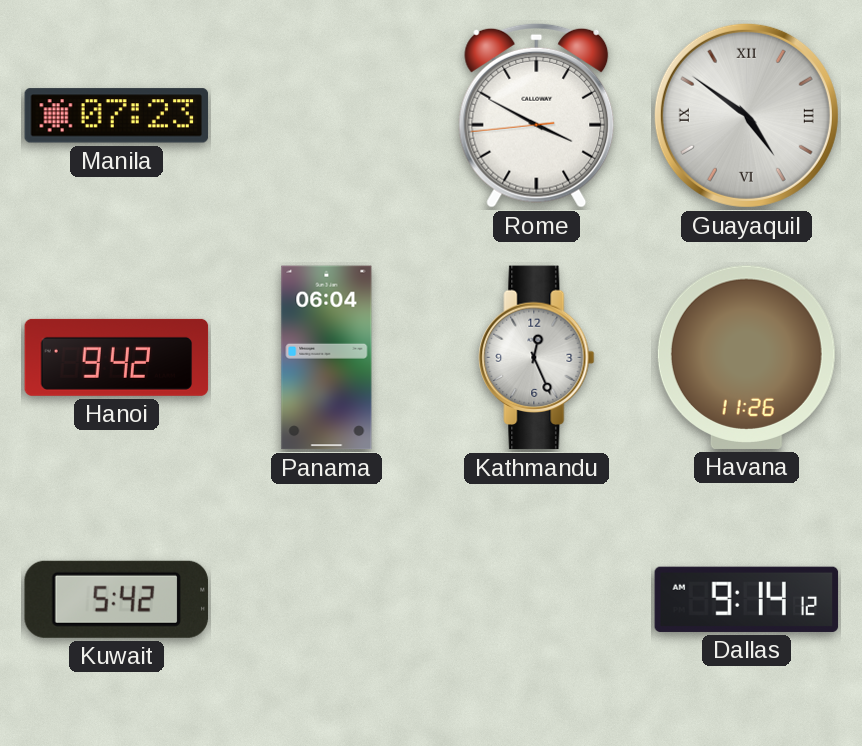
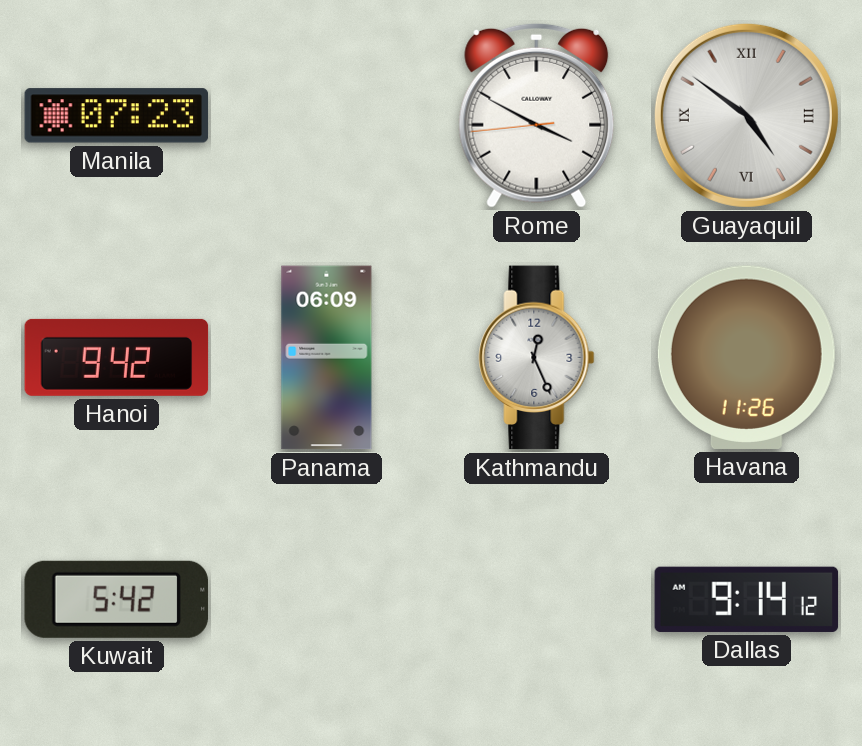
Panama: 06:04 -> 06:09 (327, 358)
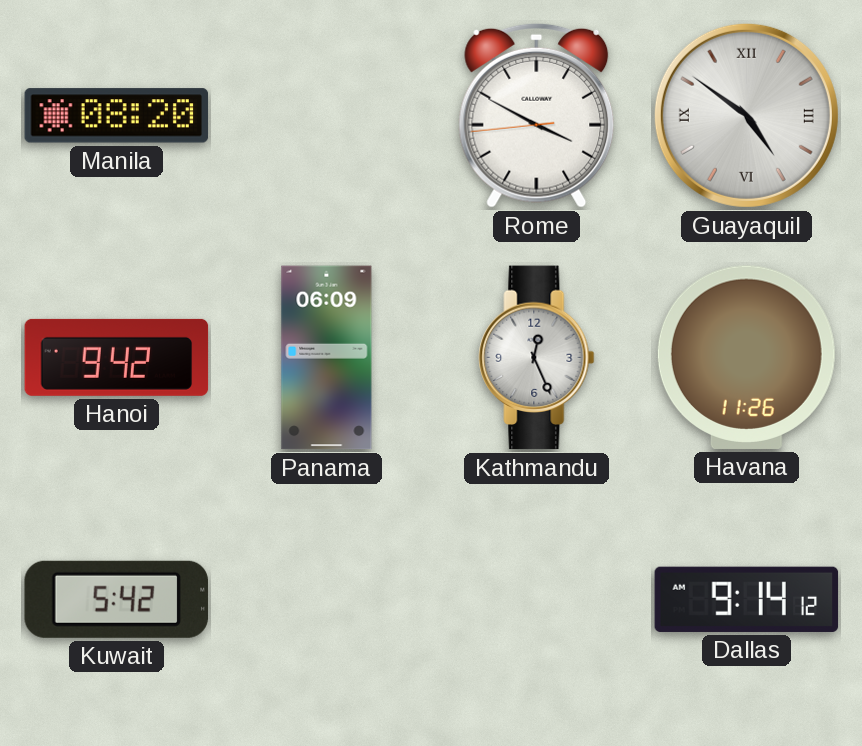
Manila: 07:23 -> 08:20 (117, 116)
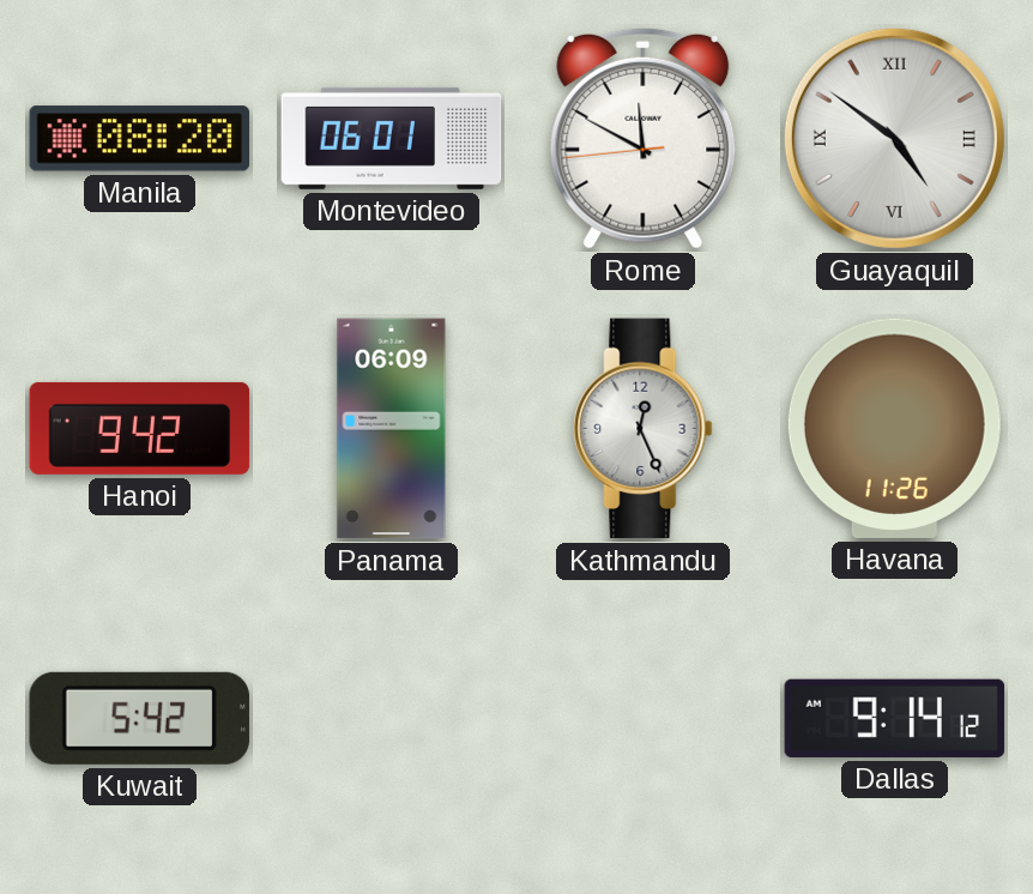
Montevideo: none -> 06:01 (392, 138)
Rome: 3:49 -> 11:49 (644, 138)
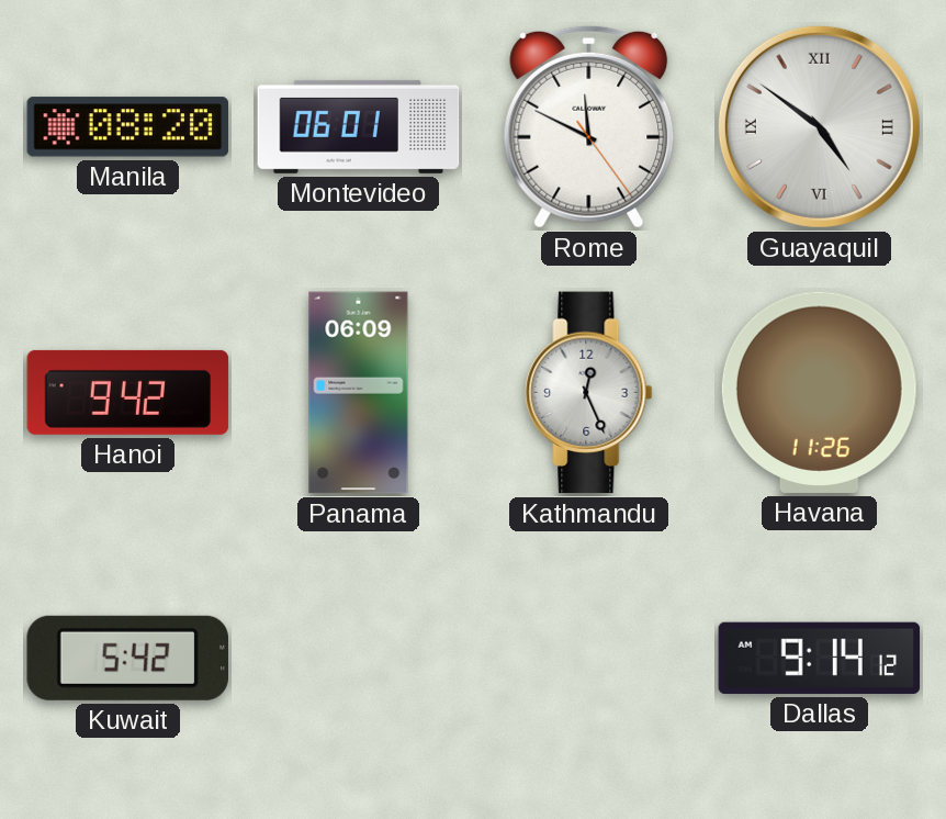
Rome: 11:49:44 -> 11:49:24 (589, 126)
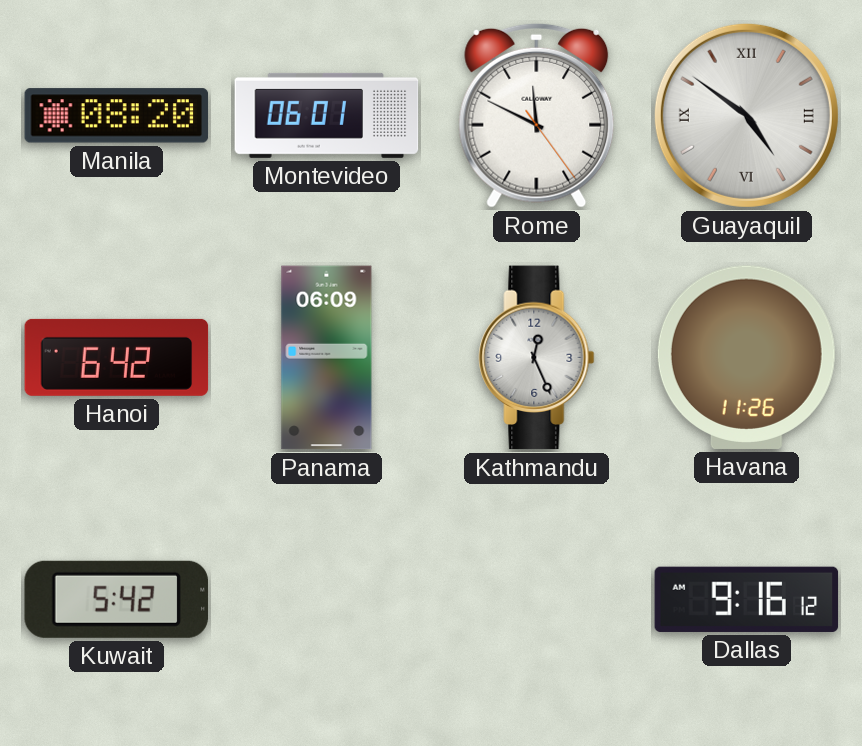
Hanoi: 9:42 -> 6:42 (117, 357)
Dallas: 9:14 -> 9:16 (747, 599)
